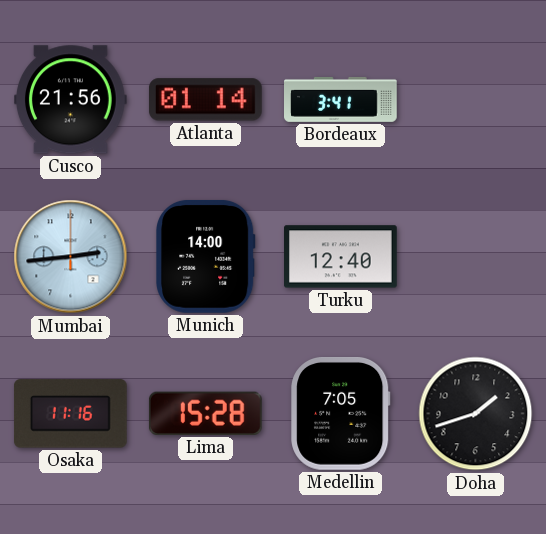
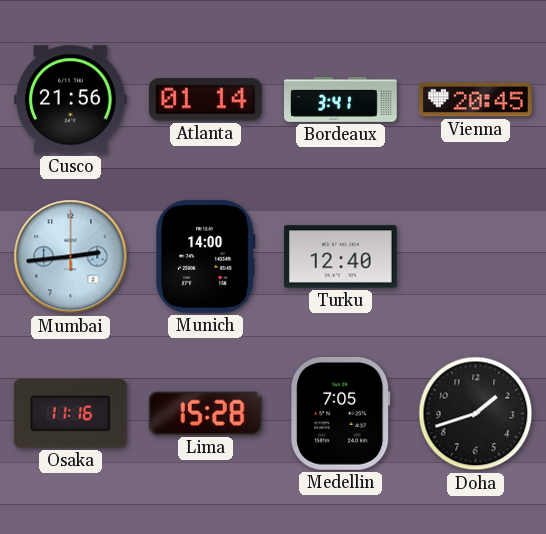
Vienna: none -> 20:45 (476, 100)
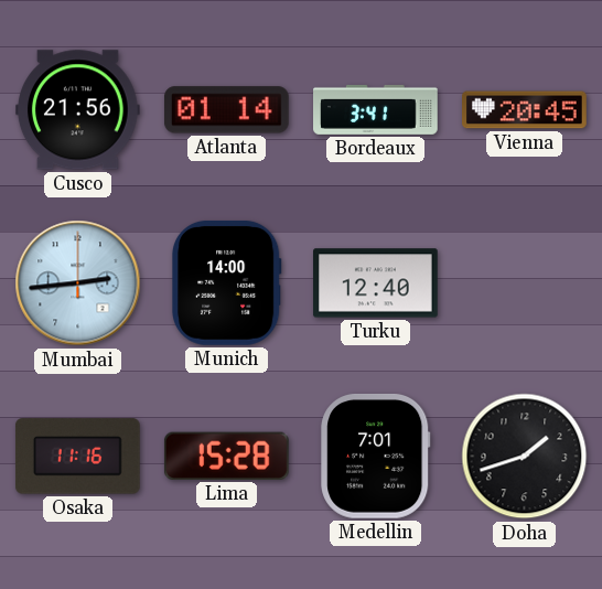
Medellin: 7:05 -> 7:01 (376, 457)
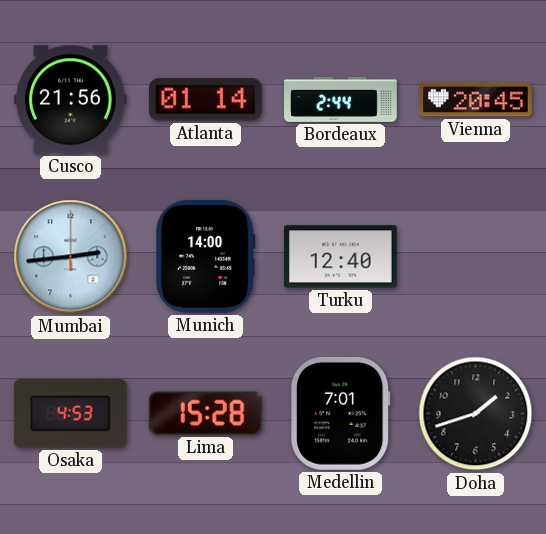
Bordeaux: 3:41 -> 2:44 (341, 99)
Osaka: 11:16 -> 4:53 (70, 414)
